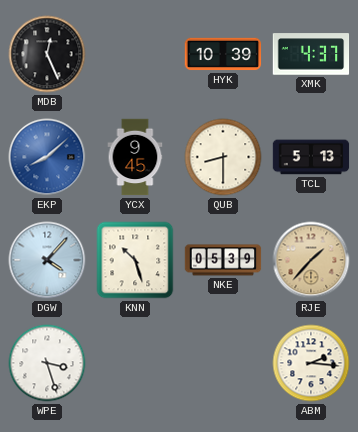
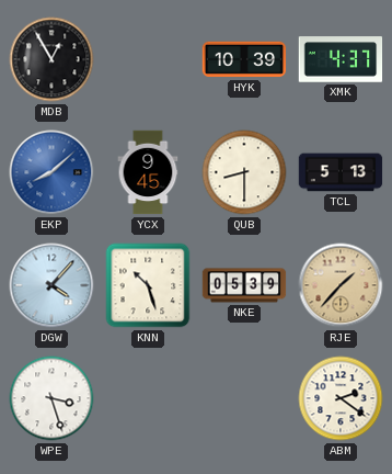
MDB: 12:26 -> 12:55 (51, 59)
ABM: 2:16 -> 2:21 (341, 398)
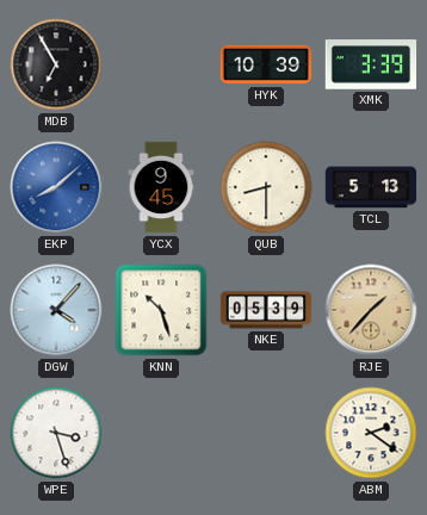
MDB: 12:55 -> 6:55 (56, 64)
XMK: 4:37 -> 3:39 (371, 64)
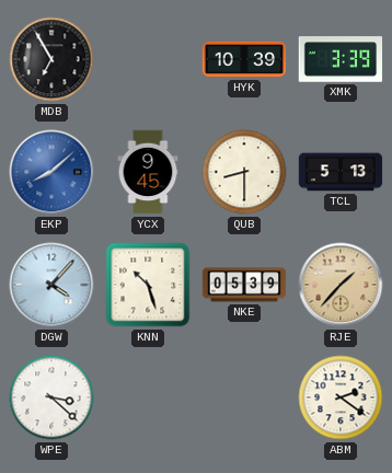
WPE: 3:27 -> 3:22 (51, 397)
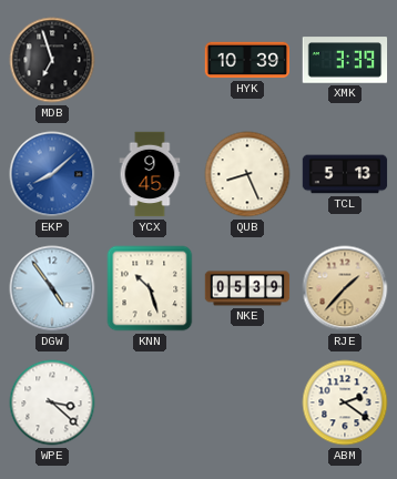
MDB: 6:55 -> 6:57 (52, 60)
QUB: 8:30 -> 8:26 (247, 174)
DGW: 4:07 -> 4:54 (52, 288)
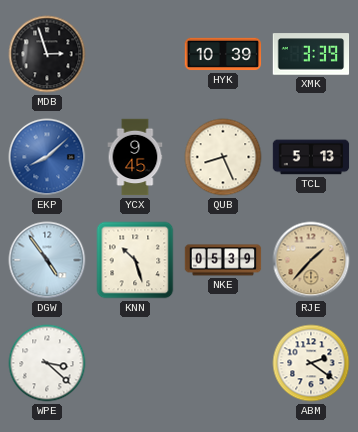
MDB: 6:57 -> 2:57 (47, 54)
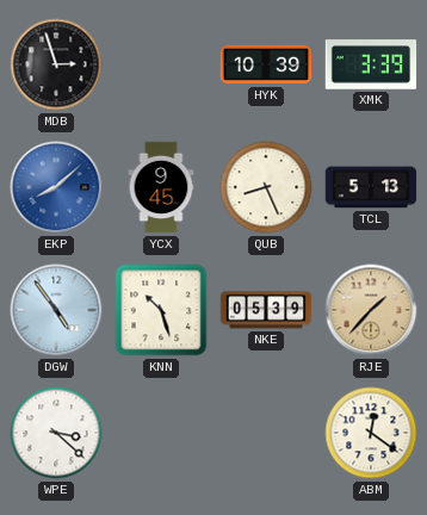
ABM: 2:21 -> 12:21 (371, 433)
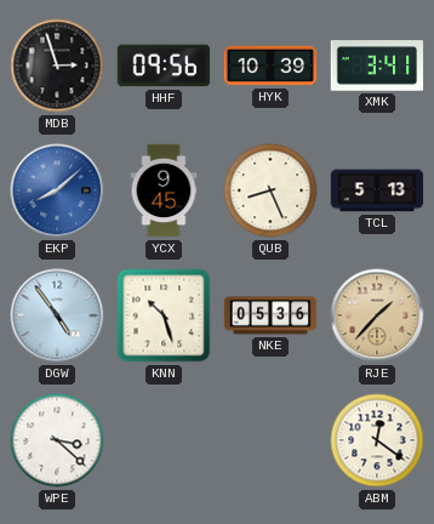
HHF: none -> 09:56 (164, 65)
XMK: 3:39 -> 3:41 (377, 65)
NKE: 05:39 -> 05:36 (270, 315)
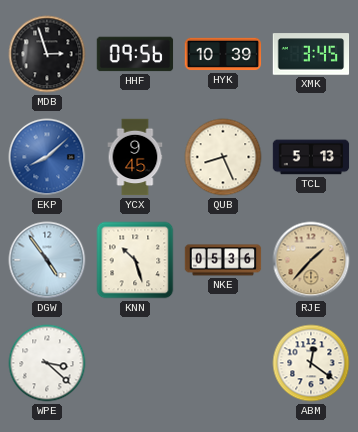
XMK: 3:41 -> 3:45 (311, 54)
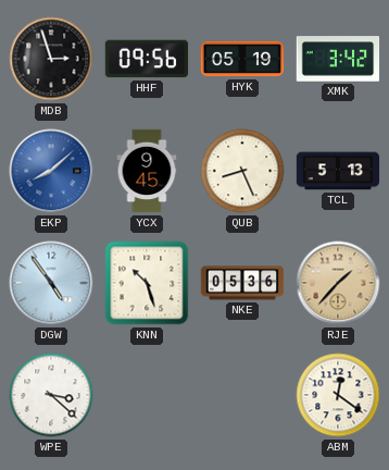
HYK: 10:39 -> 05:19 (242, 59)
XMK: 3:45 -> 3:42 (338, 59)
